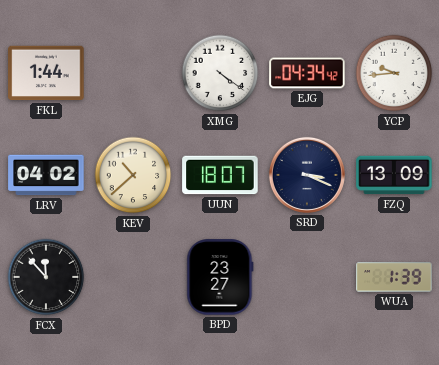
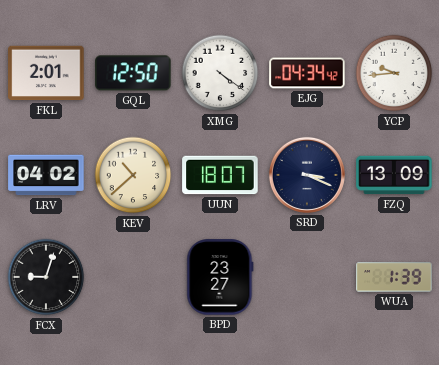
FKL: 1:44 -> 2:01 (46, 73)
GQL: none -> 12:50 (133, 73)
FCX: 11:53 -> 9:03 (46, 277)
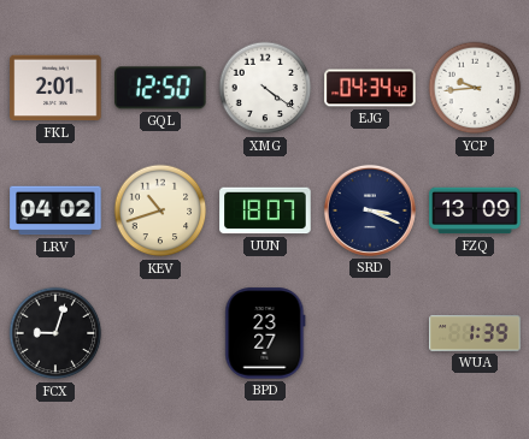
KEV: 10:38 -> 10:42 (160, 210)
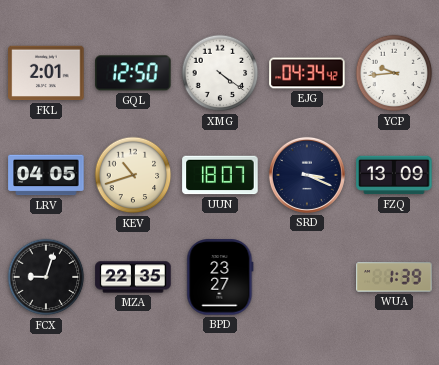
LRV: 04:02 -> 04:05 (46, 175)
MZA: none -> 22:35 (133, 277)
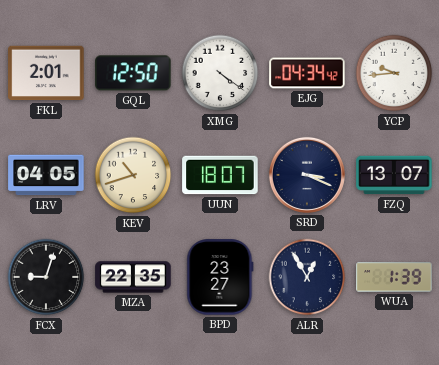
FZQ: 13:09 -> 13:07 (394, 175)
ALR: none -> 12:55 (307, 277)
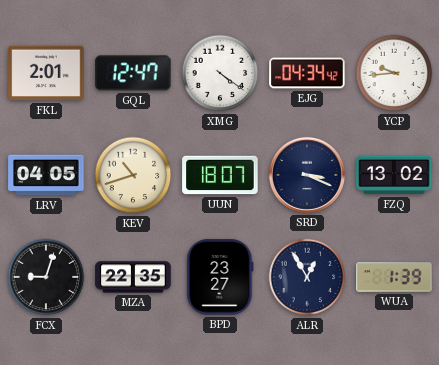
GQL: 12:50 -> 12:47 (133, 73)
FZQ: 13:07 -> 13:02 (394, 175)
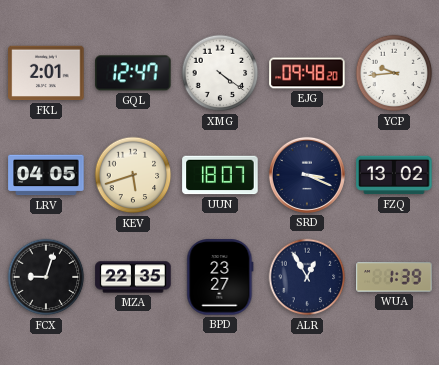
EJG: 04:34 -> 09:48 (307, 73)
KEV: 10:42 -> 5:42 (133, 175)
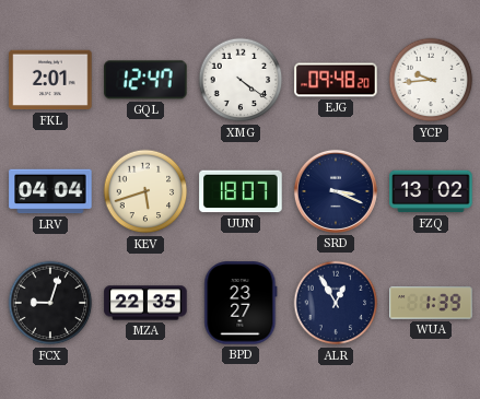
LRV: 04:05 -> 04:04 (50, 191)
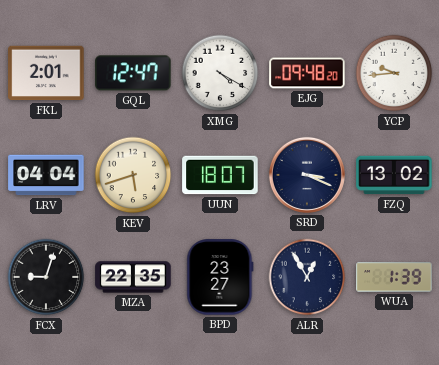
XMG: 4:21 -> 4:20 (220, 73)
